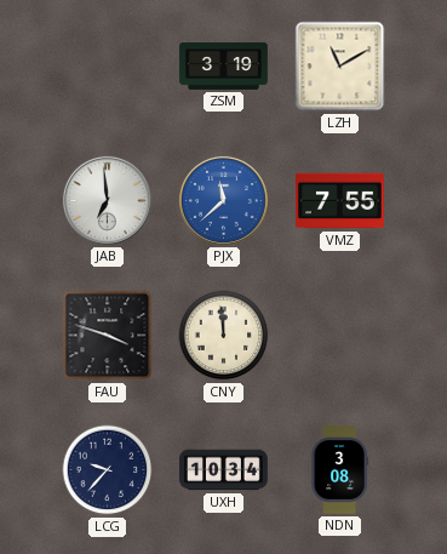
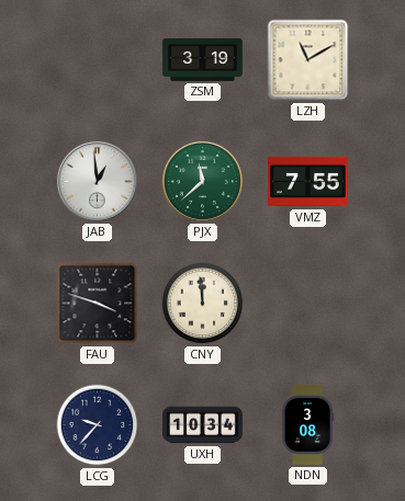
JAB: 6:59 -> 12:59 (97, 181)
PJX dial: blue -> green (202, 181)
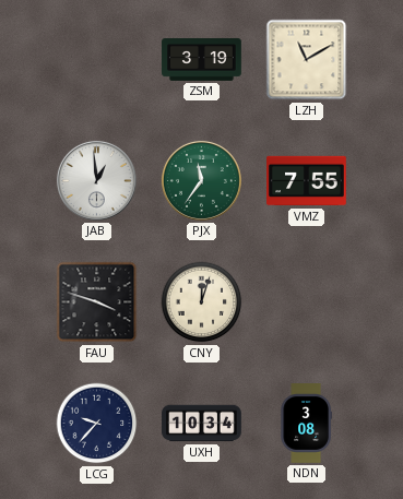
PJX: 11:38 -> 11:36 (201, 180)
CNY: 11:59 -> 12:03 (202, 302)
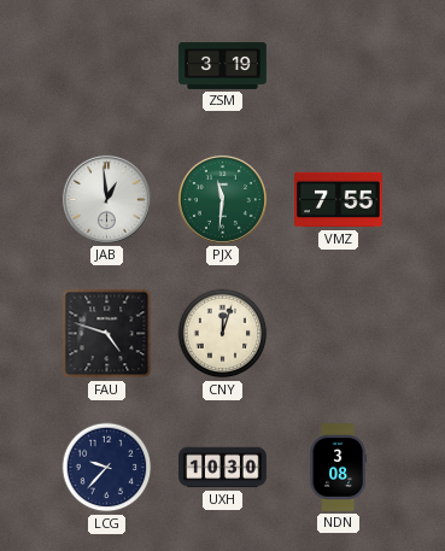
LZH: 11:10 -> none (307, 60)
PJX: 11:36 -> 11:31 (222, 199)
FAU: 3:48 -> 4:48 (107, 334)
UXH: 10:34 -> 10:30 (223, 468)
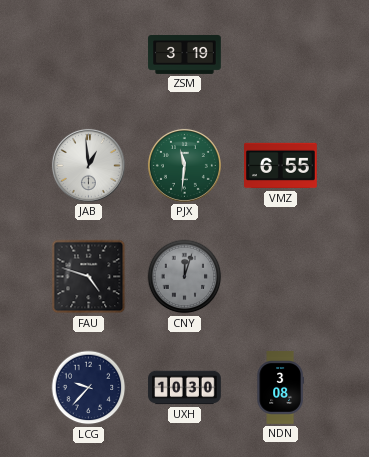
VMZ: 7:55 -> 6:55 (281, 166)
CNY dial: cream -> grey (185, 277)
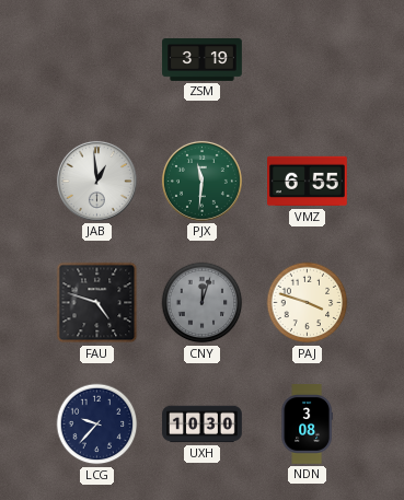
PAJ: none -> 3:48 (308, 303)
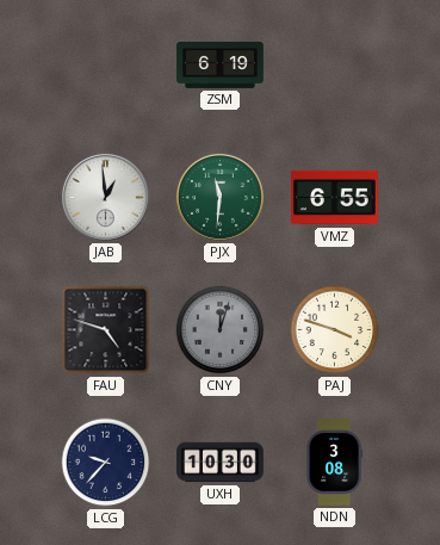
ZSM: 3:19 -> 6:19 (221, 66)
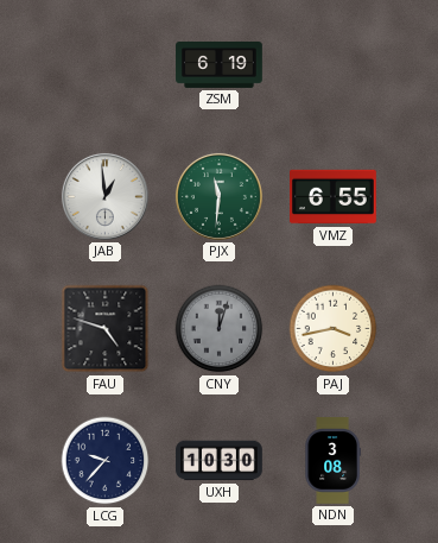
PAJ: 3:48 -> 3:43 (334, 329)
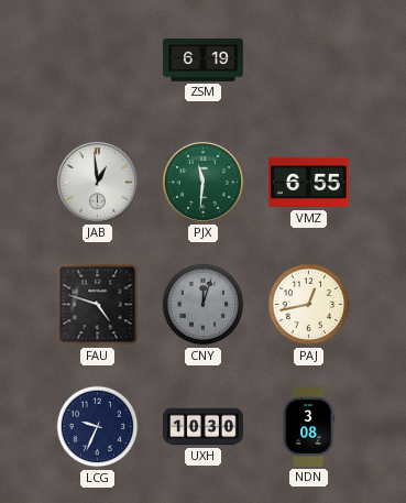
PAJ: 3:43 -> 12:43 (309, 305)
LCG: 9:37 -> 9:34 (98, 427)
